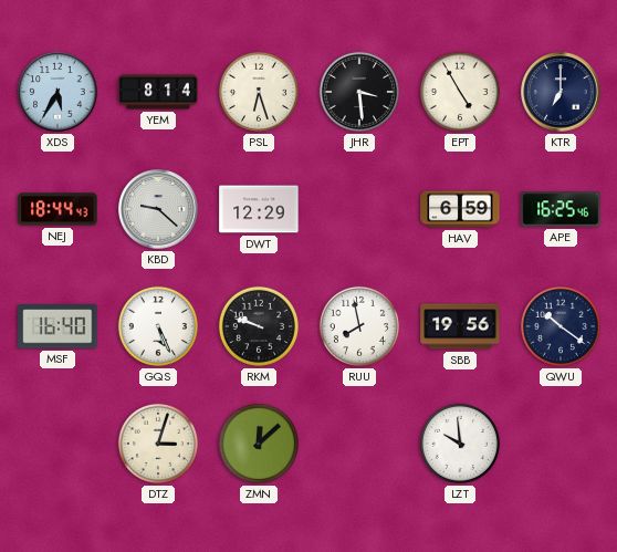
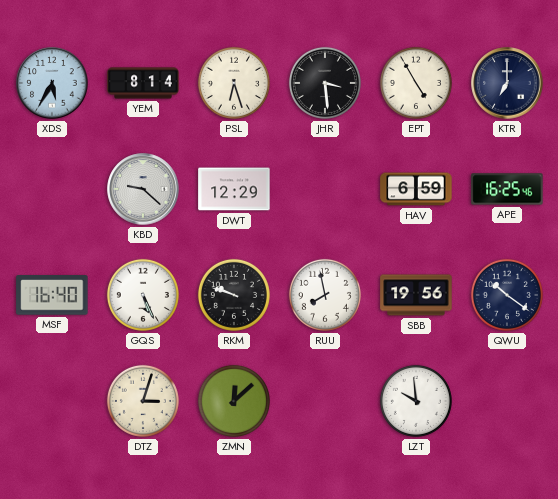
NEJ: 18:44 -> none (57, 209)
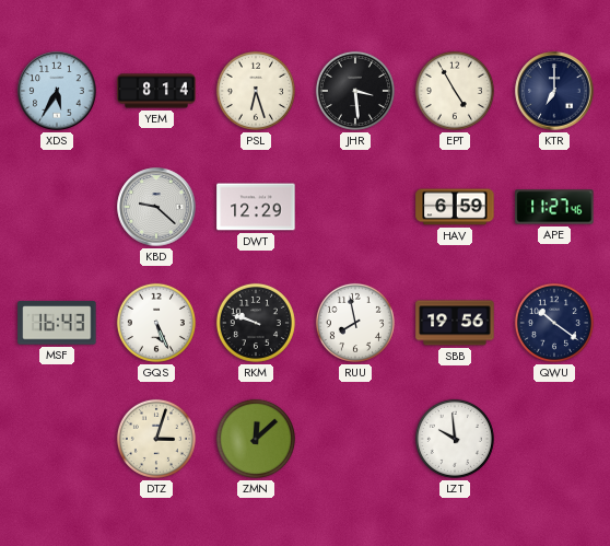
APE: 16:25 -> 11:27 (554, 207)
MSF: 16:40 -> 16:43 (57, 323)
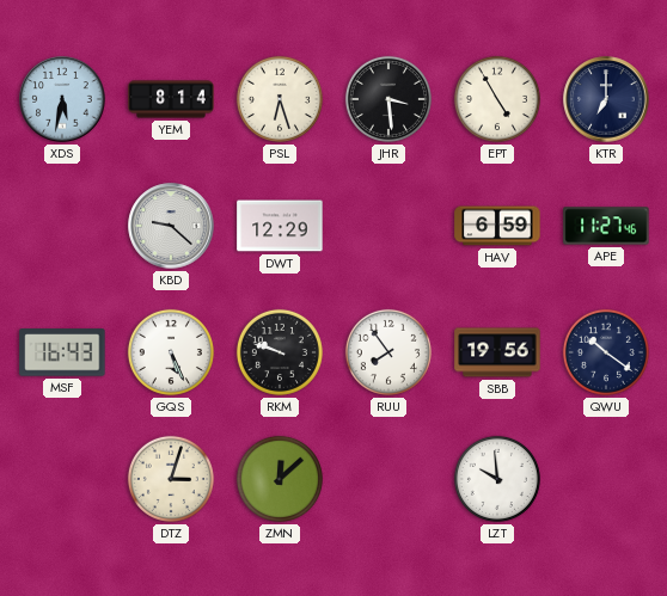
XDS: 5:35 -> 5:32 (62, 99)
RUU: 7:58 -> 7:54 (388, 352)
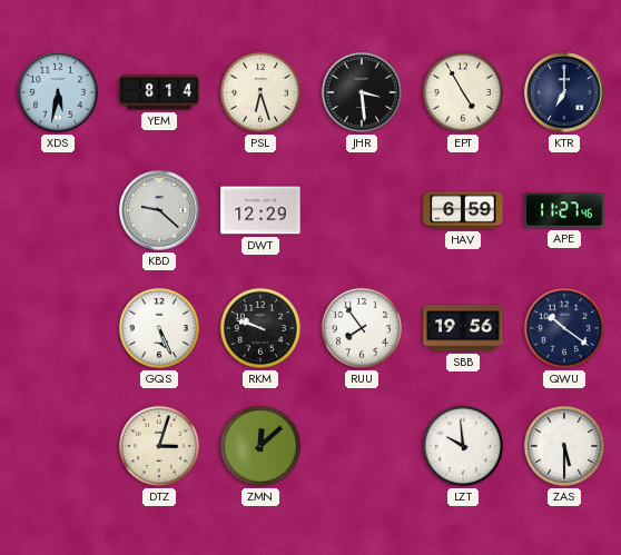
MSF: 16:43 -> none (62, 352)
ZAS: none -> 5:30 (564, 446)
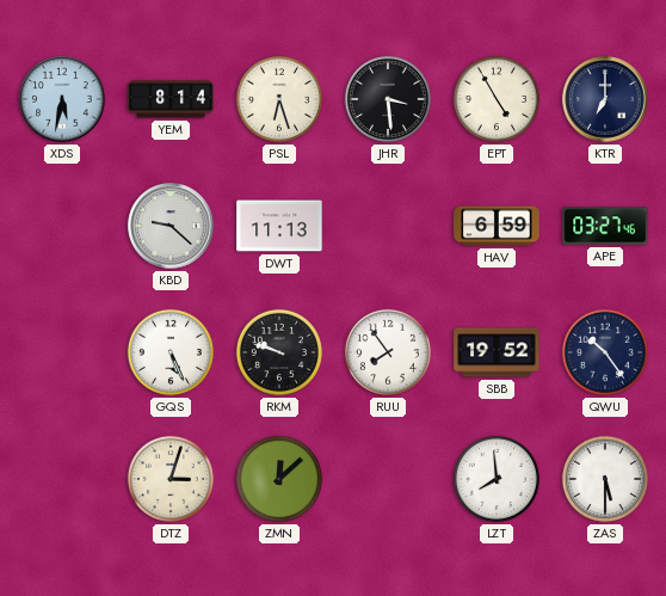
DWT: 12:29 -> 11:13 (279, 226)
APE: 11:27 -> 03:27 (605, 226)
SBB: 19:56 -> 19:52 (497, 352)
QWU: 10:21 -> 10:24 (605, 352)
LZT: 9:59 -> 7:59 (497, 479)
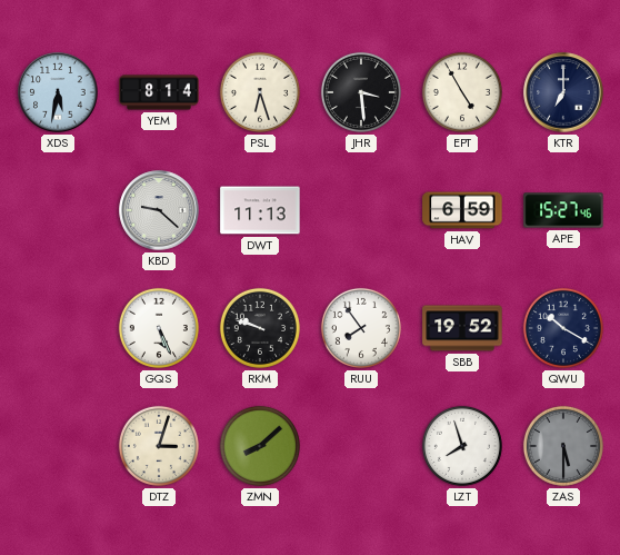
APE: 03:27 -> 15:27 (563, 210)
QWU: 10:24 -> 10:20 (563, 328)
ZMN: 12:08 -> 8:08 (260, 446)
LZT: 7:59 -> 7:57 (462, 446)
ZAS dial: white -> grey (563, 446)
